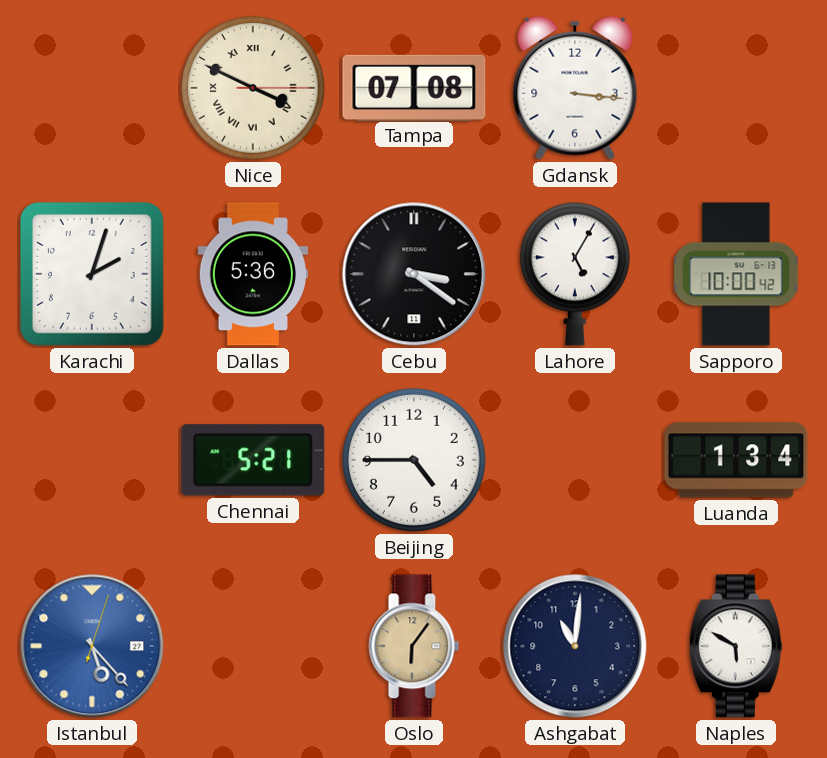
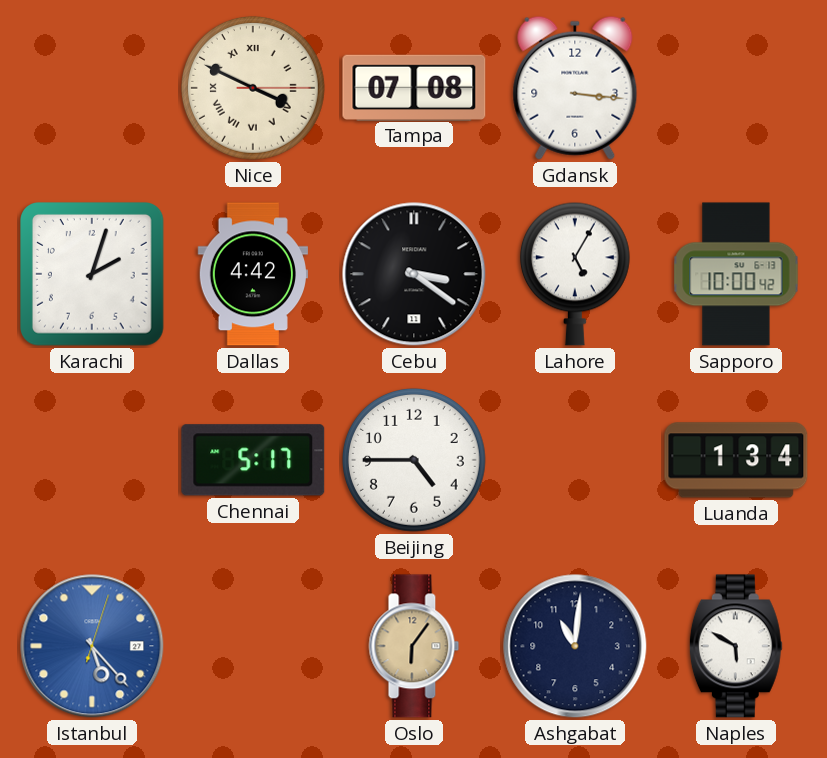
Dallas: 5:36 -> 4:42 (253, 274)
Chennai: 5:21 -> 5:17 (253, 460)
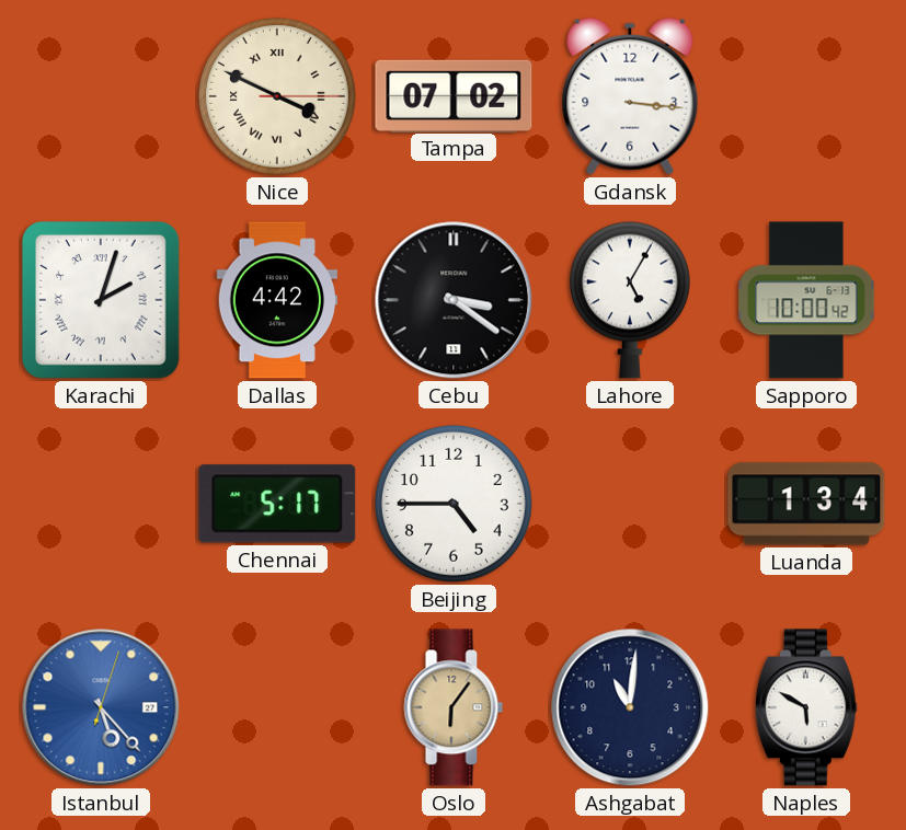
Tampa: 07:08 -> 07:02 (454, 95)
Karachi numerals: Arabic -> Roman (102, 301)
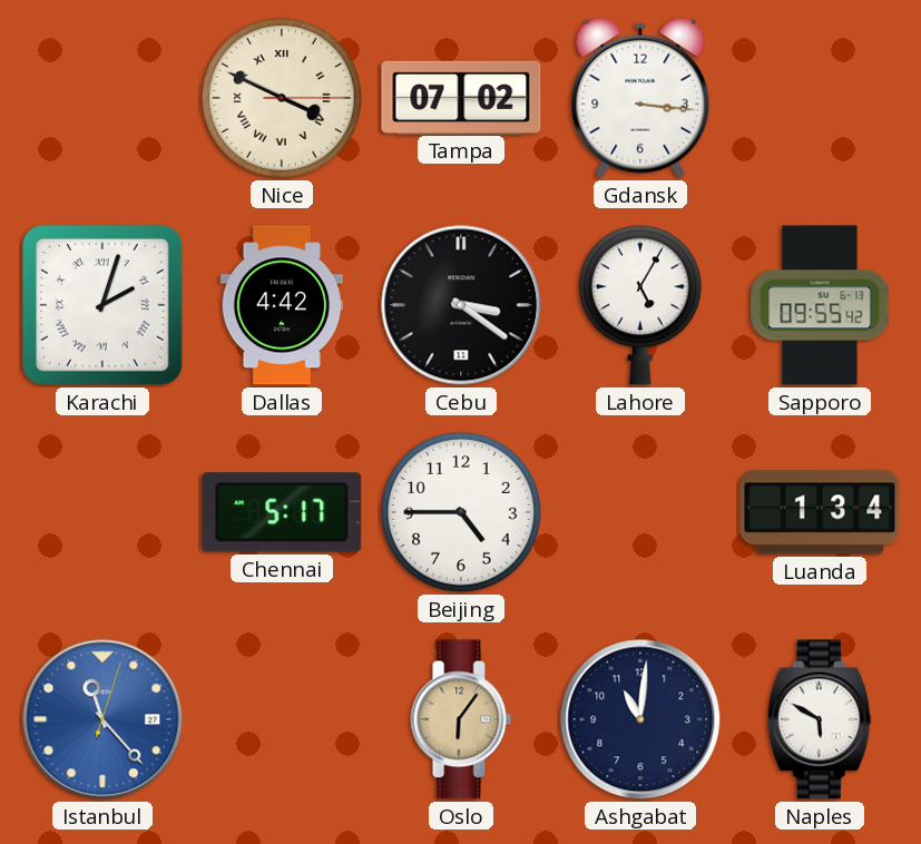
Sapporo: 10:00 -> 09:55 (820, 305)
Istanbul: 5:23 -> 11:23 (102, 719)
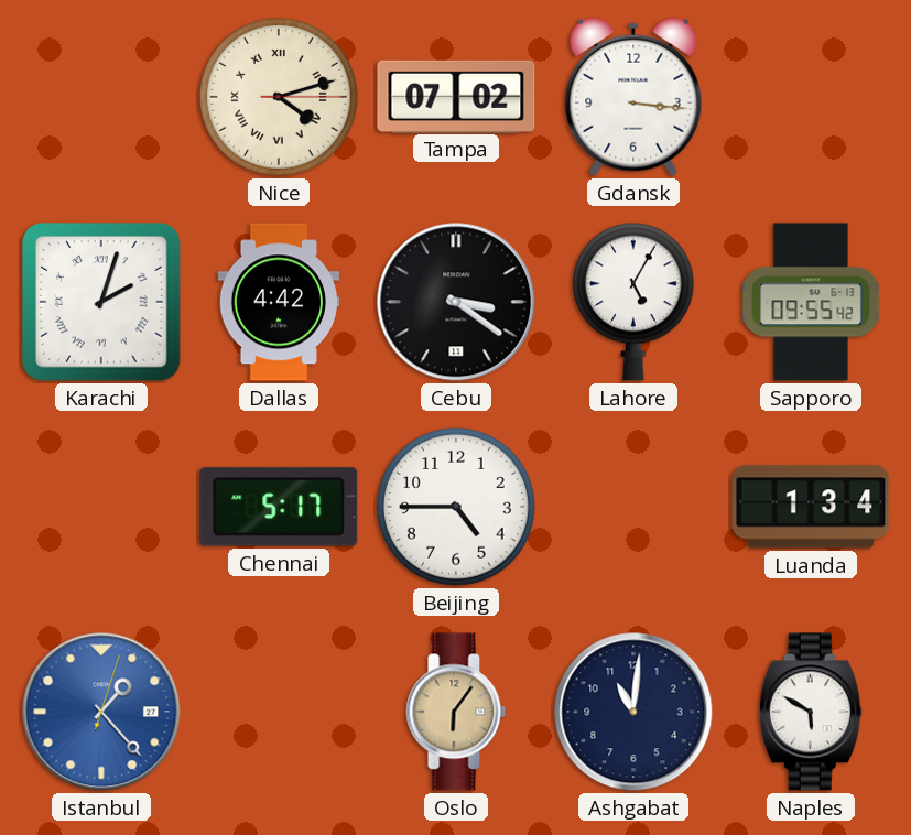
Nice: 3:49 -> 4:12 (279, 97)
Istanbul: 11:23 -> 1:23 (101, 712)
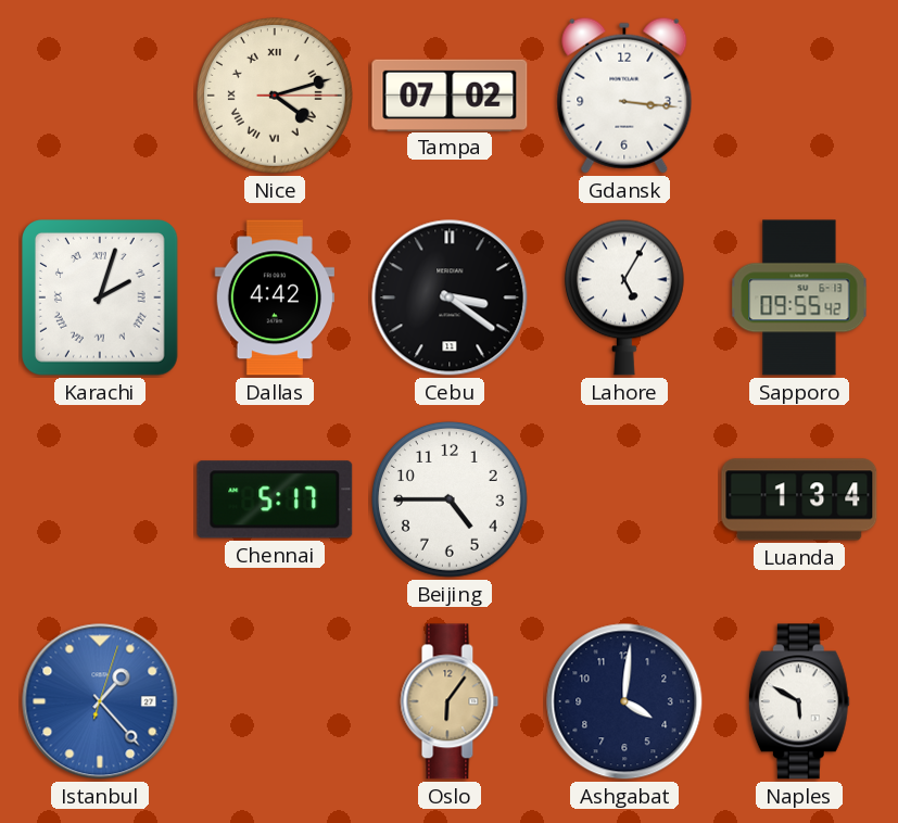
Ashgabat: 11:01 -> 4:01 (624, 701)
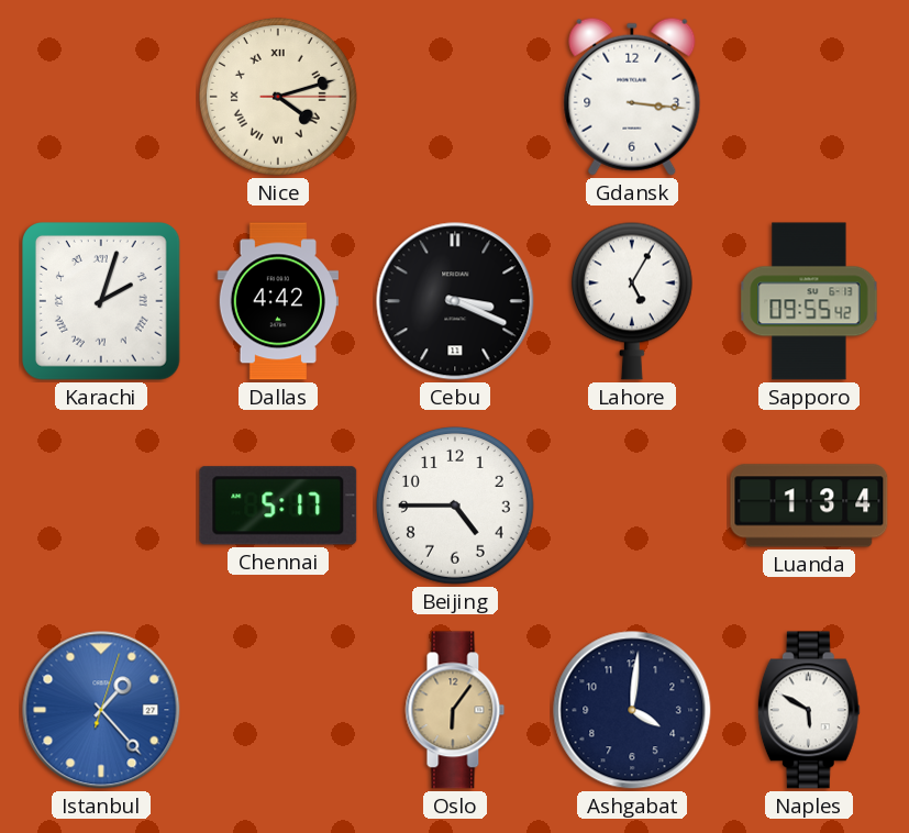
Tampa: 07:02 -> none (450, 94)
Cebu: 3:21 -> 3:19 (455, 301)
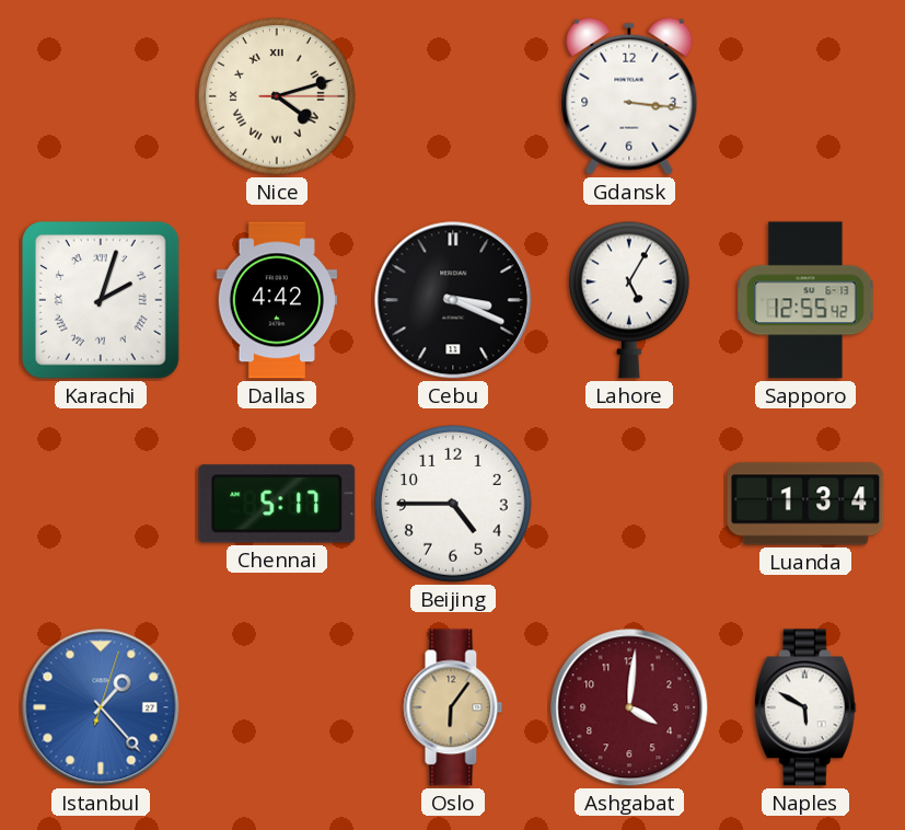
Sapporo: 09:55 -> 12:55 (805, 300)
Ashgabat dial: navy -> burgundy (629, 707)
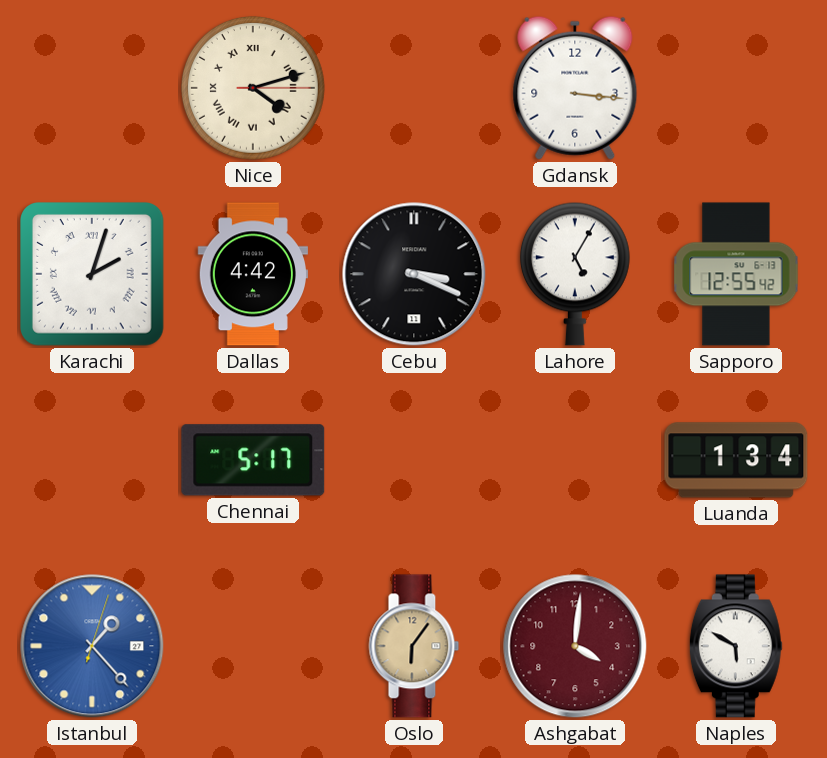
Beijing: 4:45 -> none (453, 504)
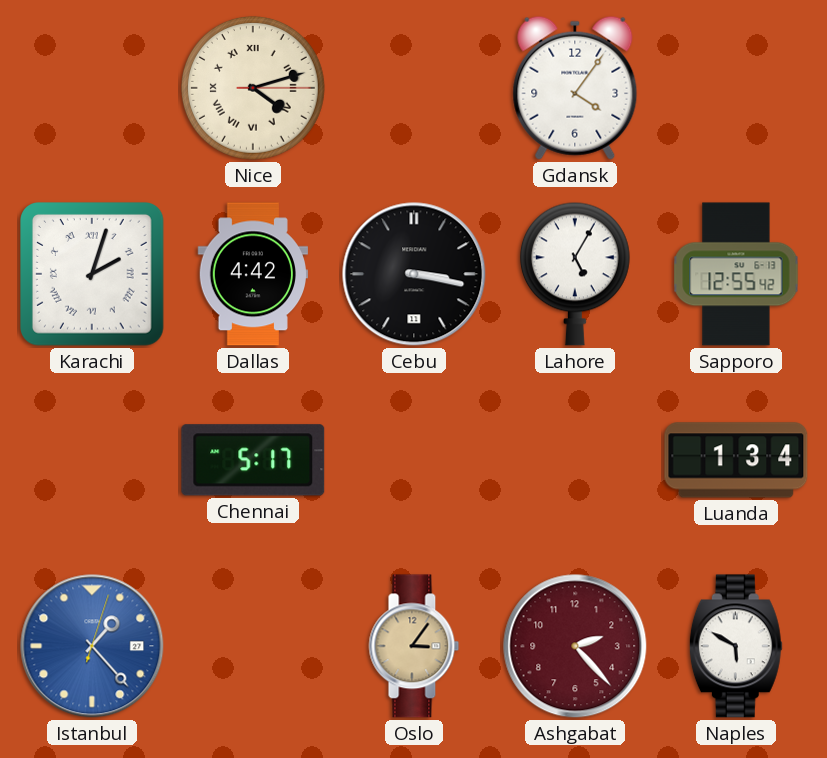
Gdansk: 3:16 -> 4:06 (575, 88)
Cebu: 3:19 -> 3:17 (414, 274)
Oslo: 6:06 -> 3:06 (414, 646)
Ashgabat: 4:01 -> 2:23 (575, 646)
